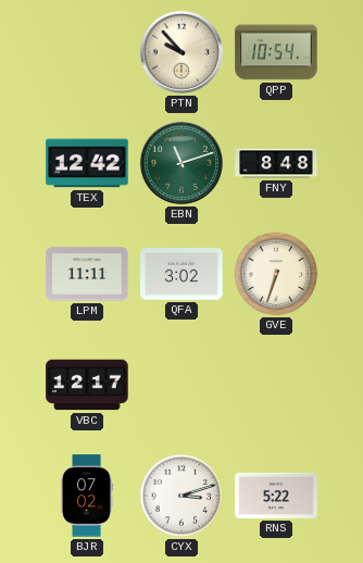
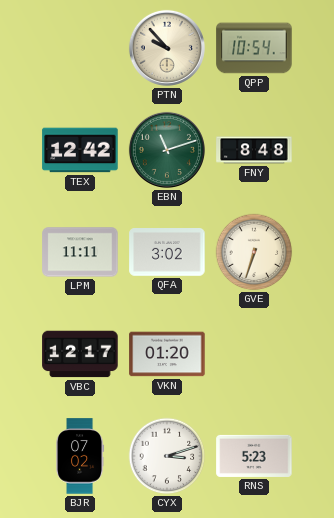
VKN: none -> 01:20 (167, 354)
RNS: 5:22 -> 5:23 (254, 456)
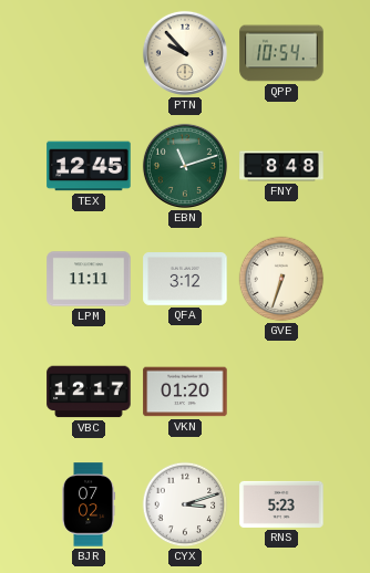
TEX: 12:42 -> 12:45 (89, 166)
QFA: 3:02 -> 3:12 (185, 280)
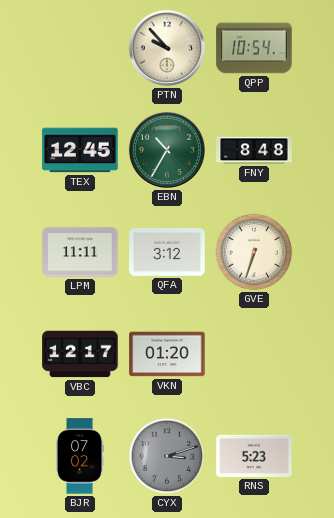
EBN: 11:12 -> 10:35 (167, 150)
CYX dial: white -> grey (167, 456)
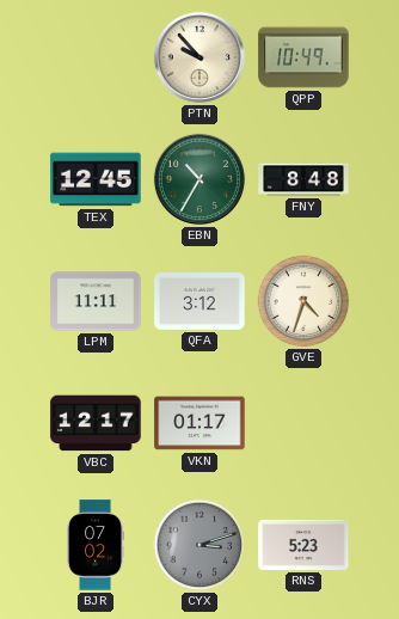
QPP: 10:54 -> 10:49 (303, 57)
GVE: 6:33 -> 4:33 (303, 301)
VKN: 01:20 -> 01:17 (199, 423)
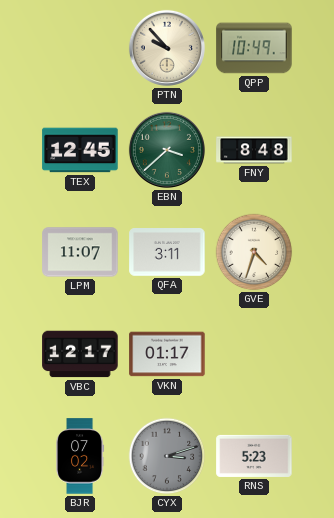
EBN: 10:35 -> 3:38 (167, 150)
LPM: 11:11 -> 11:07 (80, 252)
QFA: 3:12 -> 3:11 (167, 253)
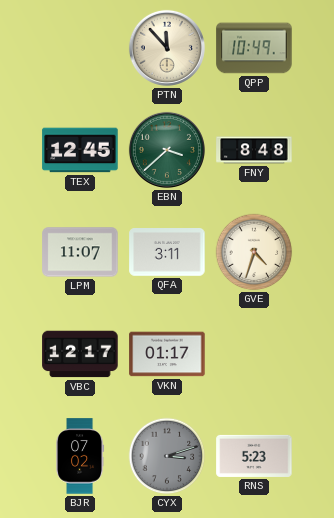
PTN: 9:53 -> 11:53 (167, 48)
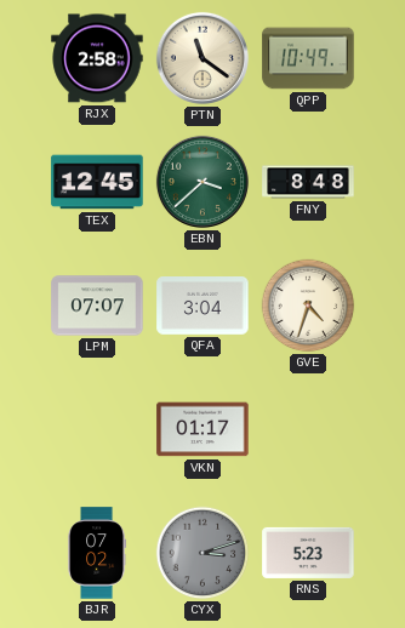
RJX: none -> 2:58 (97, 58)
PTN: 11:53 -> 11:21 (202, 58)
LPM: 11:07 -> 07:07 (97, 306)
QFA: 3:11 -> 3:04 (202, 307)
VBC: 12:17 -> none (80, 354)
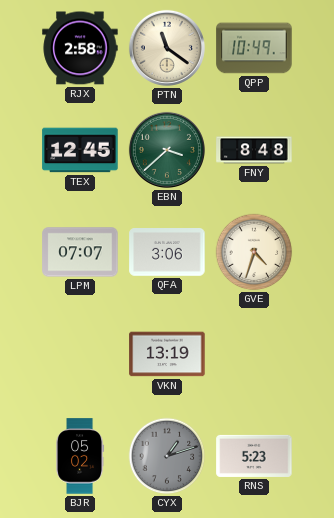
QFA: 3:04 -> 3:06 (167, 253)
VKN: 01:17 -> 13:19 (167, 354)
BJR: 07:02 -> 05:02 (81, 456)
CYX: 3:12 -> 1:12 (167, 456)
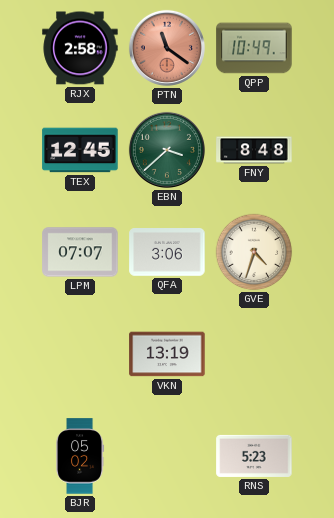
PTN dial: cream -> salmon (167, 48)
CYX: 1:12 -> none (167, 456)
